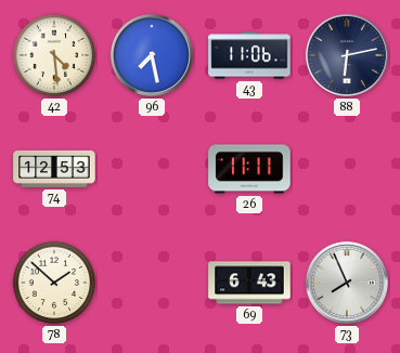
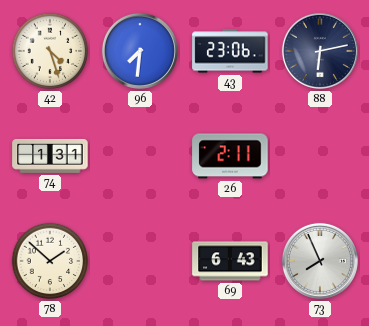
42: 4:29 -> 4:27 (50, 51)
96: 7:28 -> 7:31 (140, 51)
43: 11:06 -> 23:06 (230, 51)
74: 12:53 -> 1:31 (50, 156)
26: 11:11 -> 2:11 (230, 156)
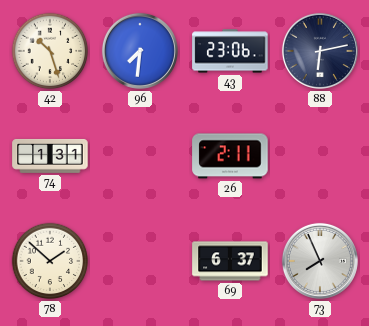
42: 4:27 -> 10:27 (50, 51)
69: 6:43 -> 6:37 (230, 261)
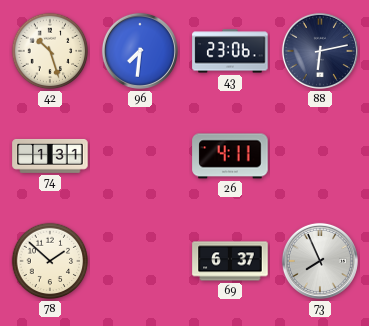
26: 2:11 -> 4:11 (230, 156)
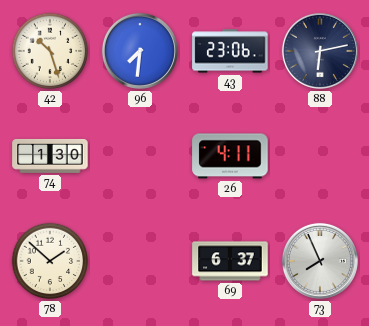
74: 1:31 -> 1:30 (50, 156)
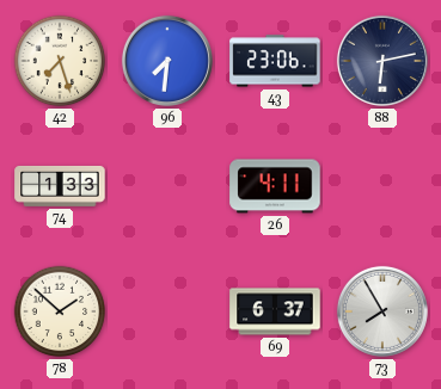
42: 10:27 -> 7:27 (60, 61)
74: 1:30 -> 1:33 (60, 186)
73: 7:56 -> 7:55 (382, 311)
